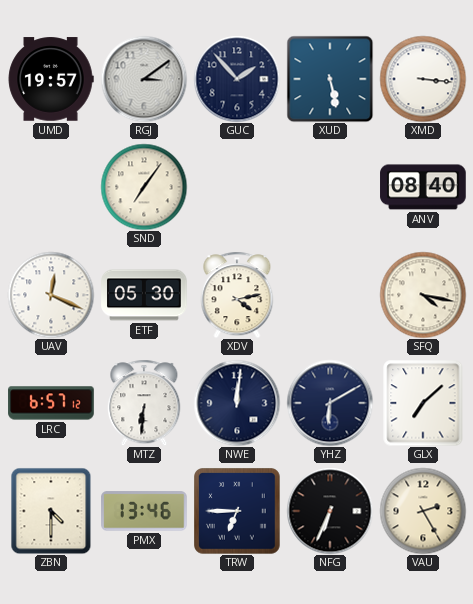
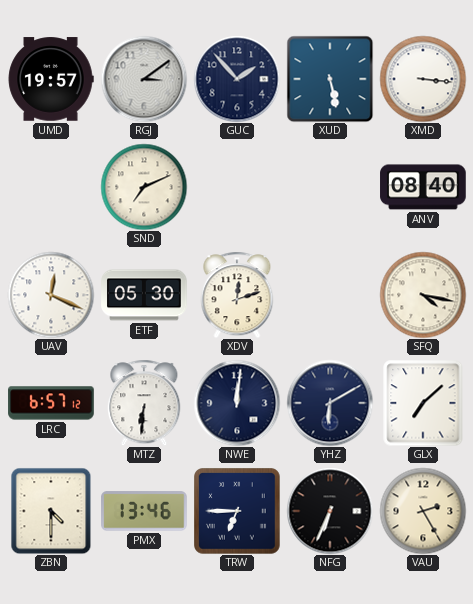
SND: 7:06 -> 7:11 (144, 187)
XDV: 4:13 -> 12:12 (237, 295)
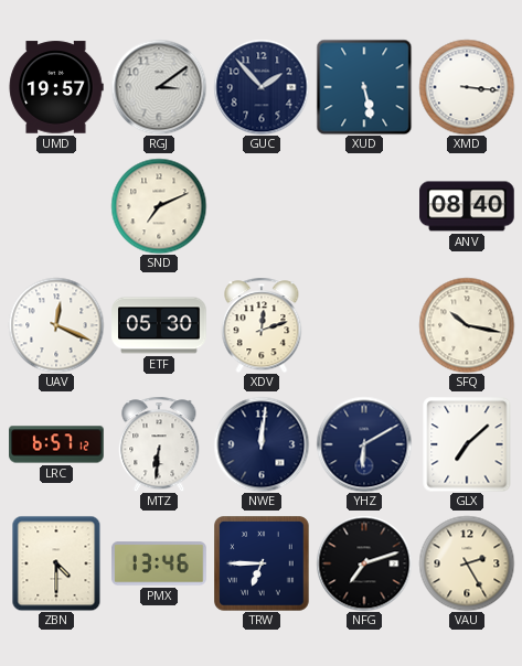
SFQ: 4:17 -> 10:17 (467, 325)
NFG: 6:34 -> 7:12 (364, 563)
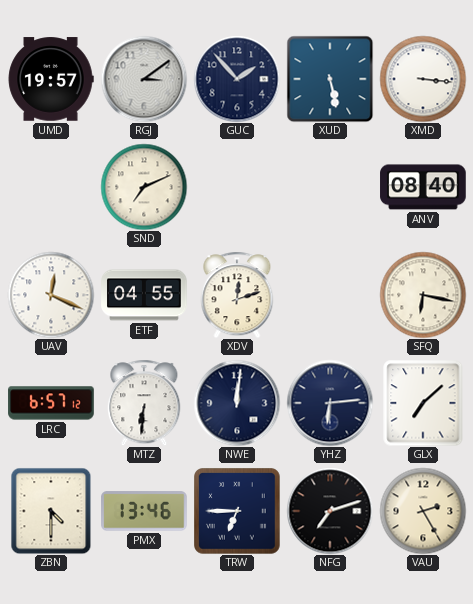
ETF: 05:30 -> 04:55 (144, 295)
SFQ: 10:17 -> 6:17 (423, 295)
YHZ: 6:10 -> 6:14 (330, 403)
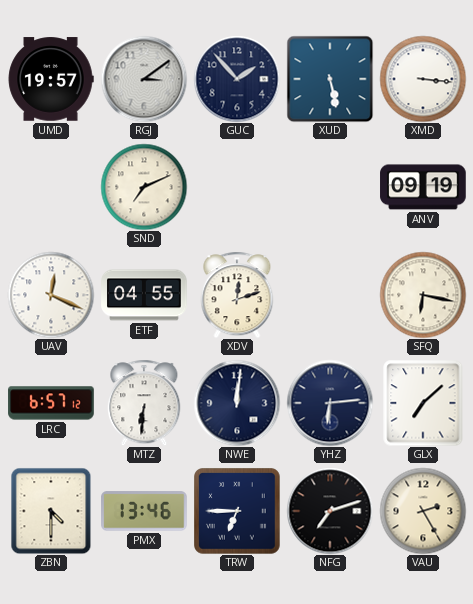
ANV: 08:40 -> 09:19 (423, 187)
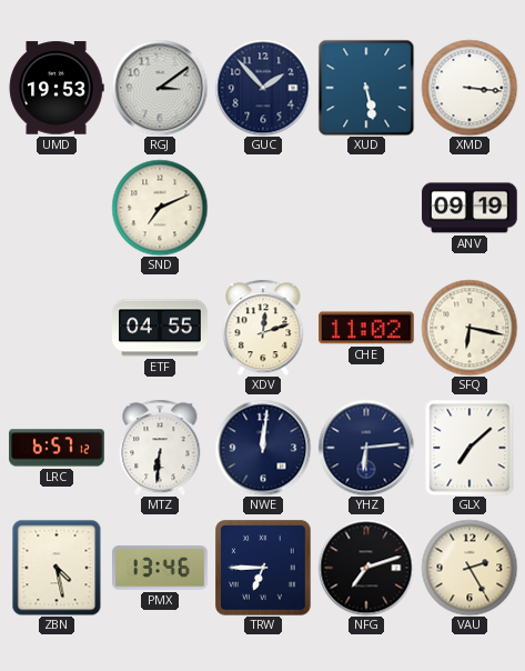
UMD: 19:57 -> 19:53 (57, 88)
UAV: 12:19 -> none (51, 295)
CHE: none -> 11:02 (366, 328)
ZBN: 4:30 -> 4:28 (57, 568)
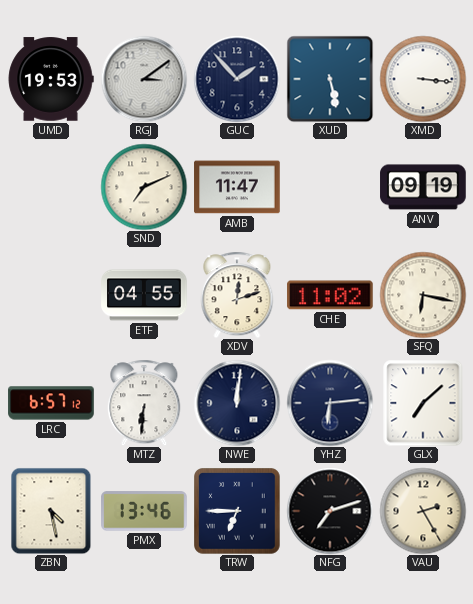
AMB: none -> 11:47 (237, 187)
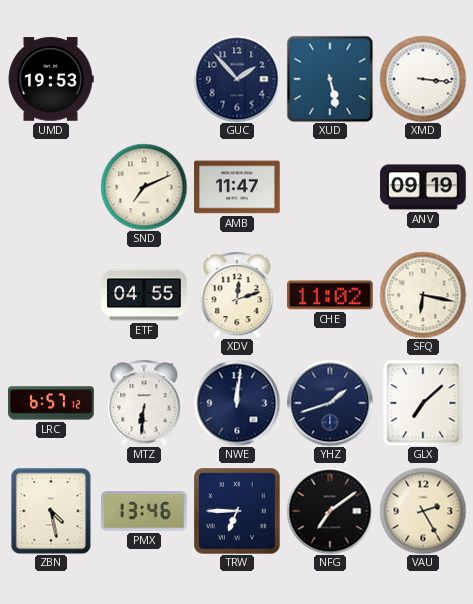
RGJ: 3:09 -> none (144, 79)
YHZ: 6:14 -> 1:42 (330, 403)
NFG: 7:12 -> 7:09 (330, 511)
